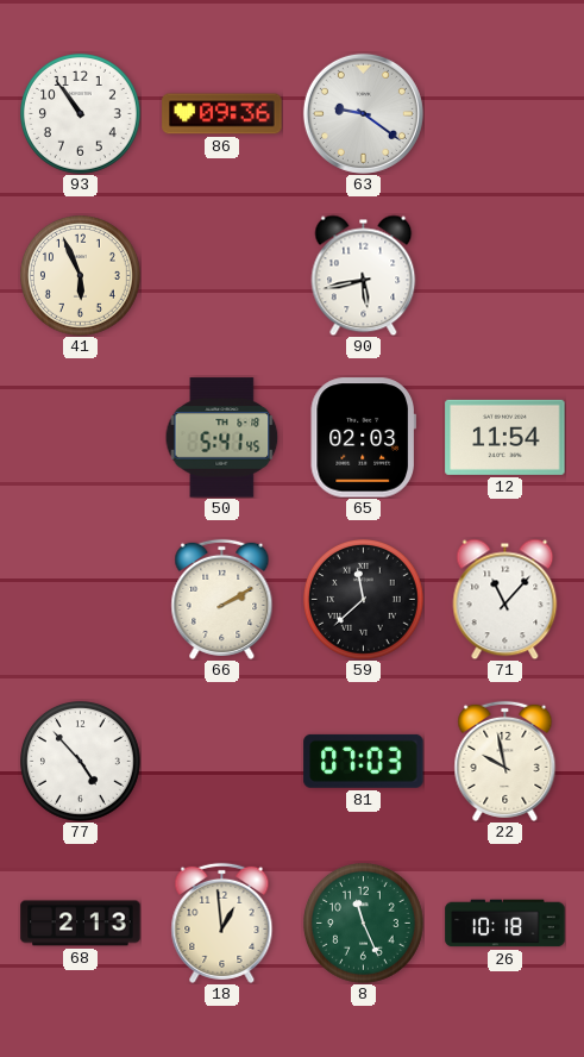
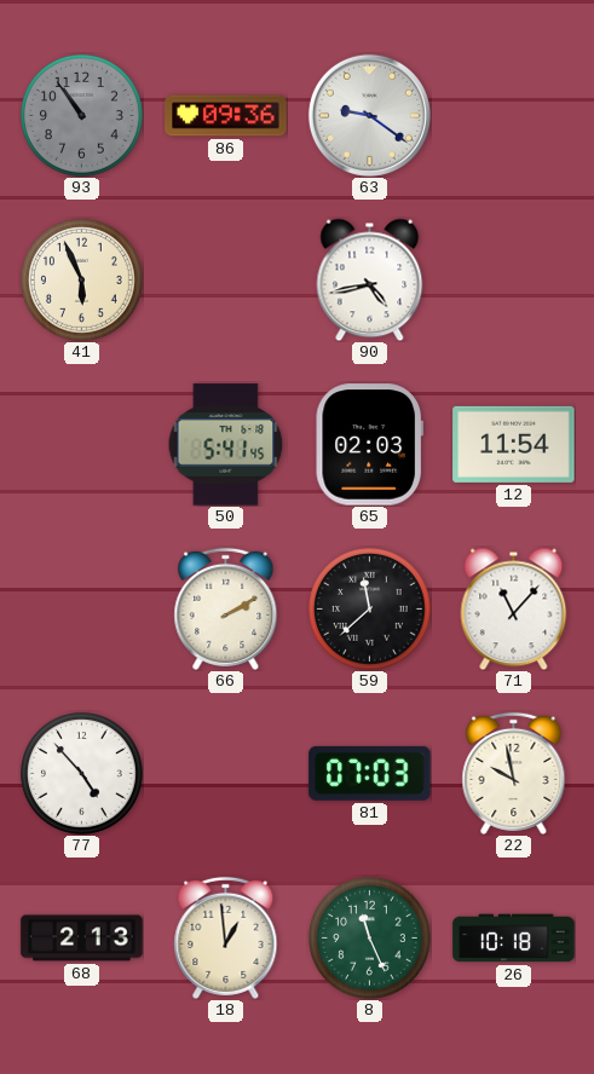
93 dial: white -> grey (82, 116)
90: 5:43 -> 4:43 (370, 279)
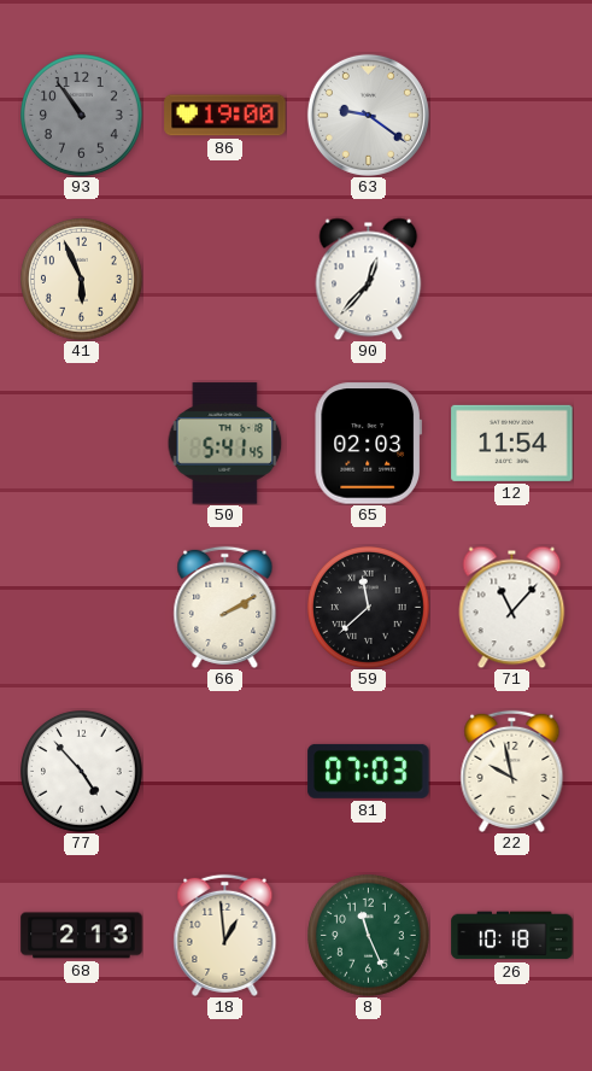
86: 09:36 -> 19:00 (225, 116)
90: 4:43 -> 12:37 (369, 279)
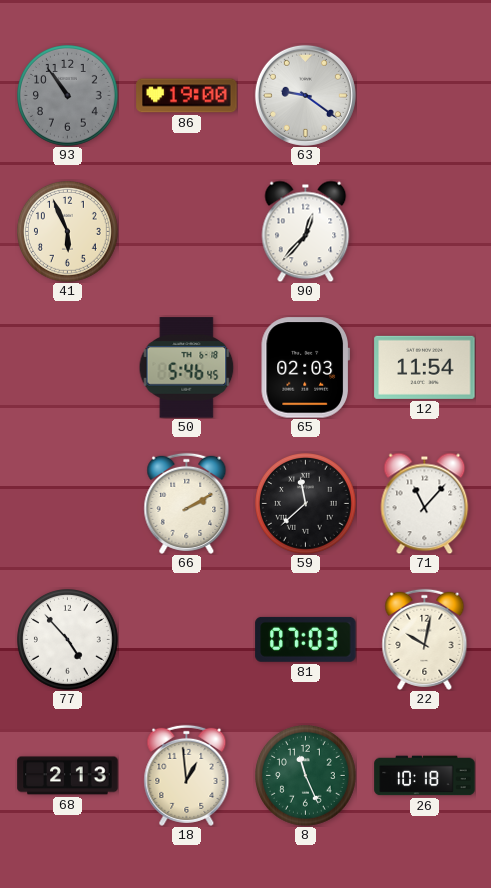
50: 5:41 -> 5:46 (187, 368)
22: 9:58 -> 10:02 (425, 639)
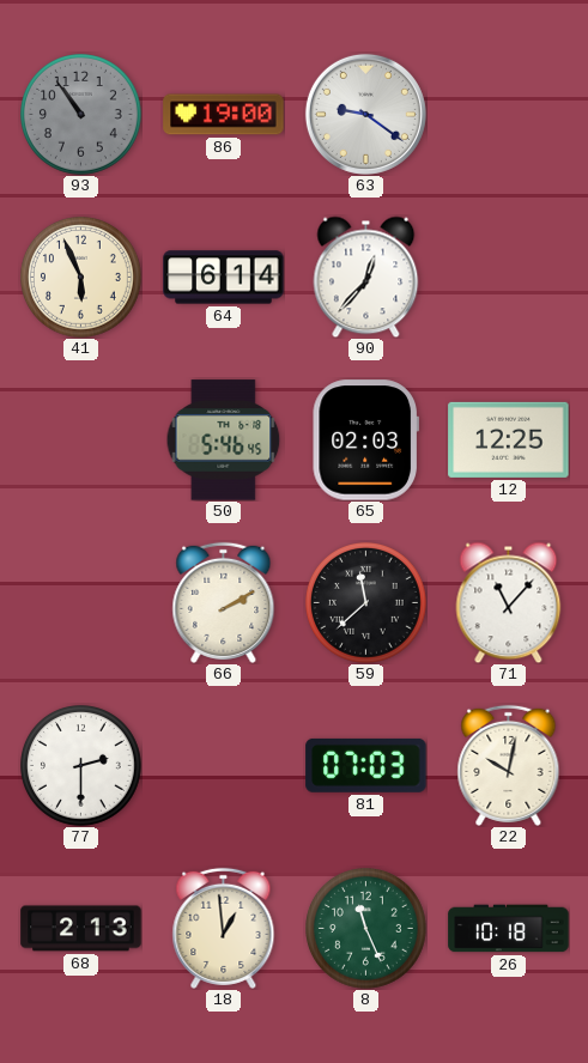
64: none -> 6:14 (224, 278)
12: 11:54 -> 12:25 (509, 439)
77: 4:53 -> 2:30 (81, 766)
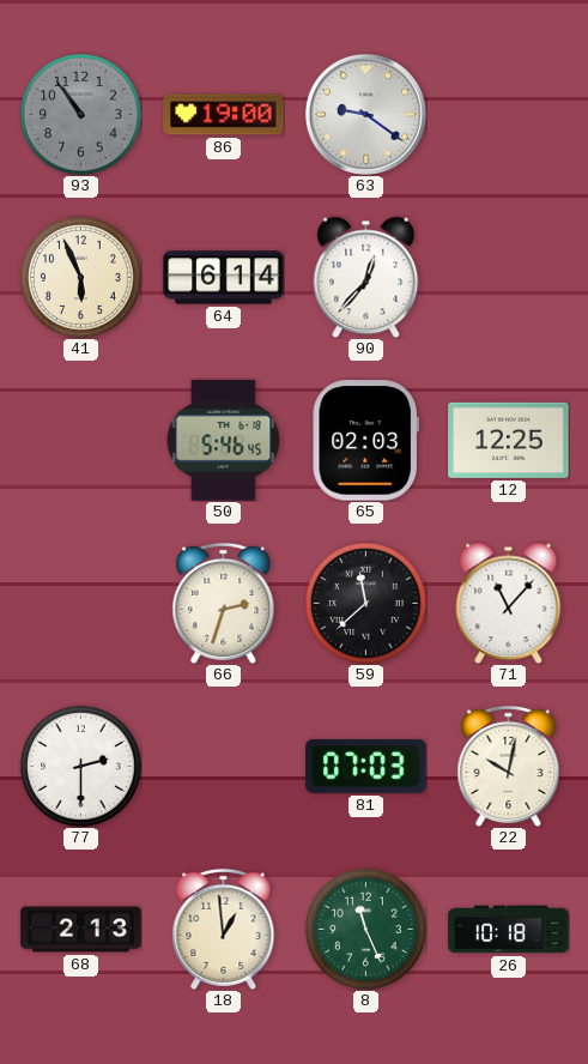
66: 2:10 -> 2:33 (224, 603)
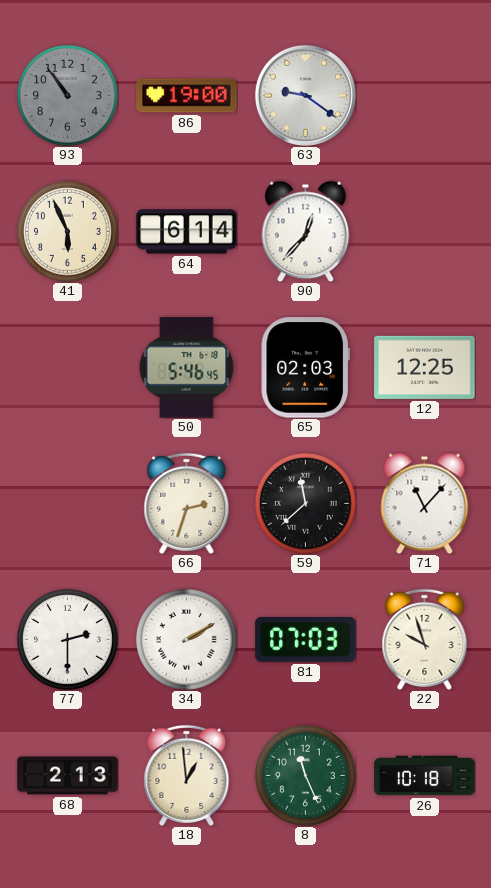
34: none -> 2:10 (187, 640)
22: 10:02 -> 9:57 (425, 639)
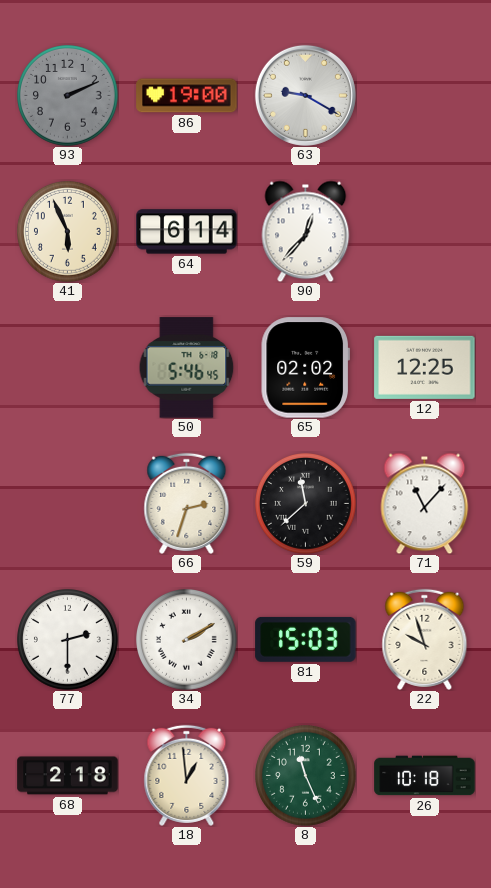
93: 10:54 -> 2:11 (68, 96)
63: 9:21 -> 9:20 (305, 95)
65: 02:03 -> 02:02 (305, 368)
81: 07:03 -> 15:03 (306, 639)
68: 2:13 -> 2:18 (68, 776)
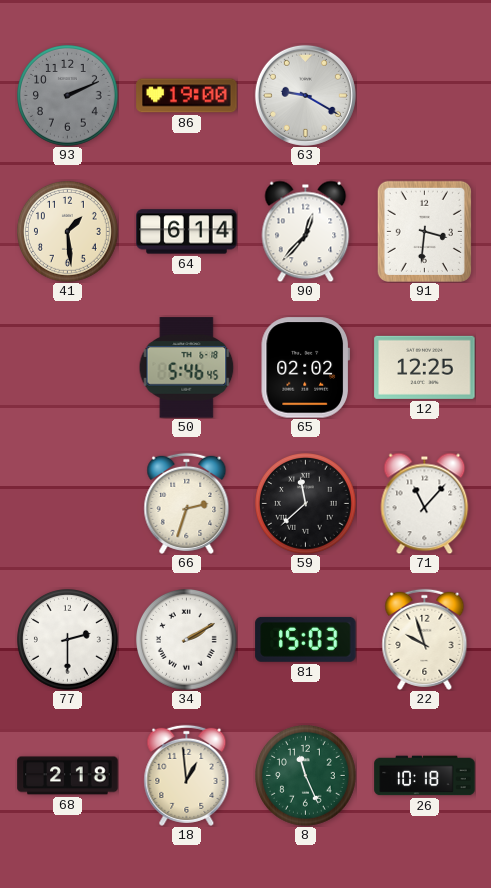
41: 5:56 -> 1:29 (68, 232)
91: none -> 3:31 (424, 231)
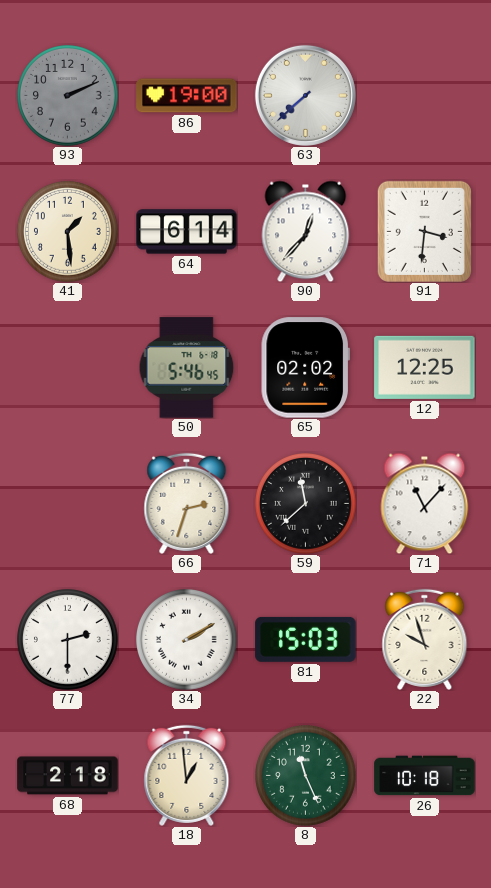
63: 9:20 -> 7:38 (305, 95)
